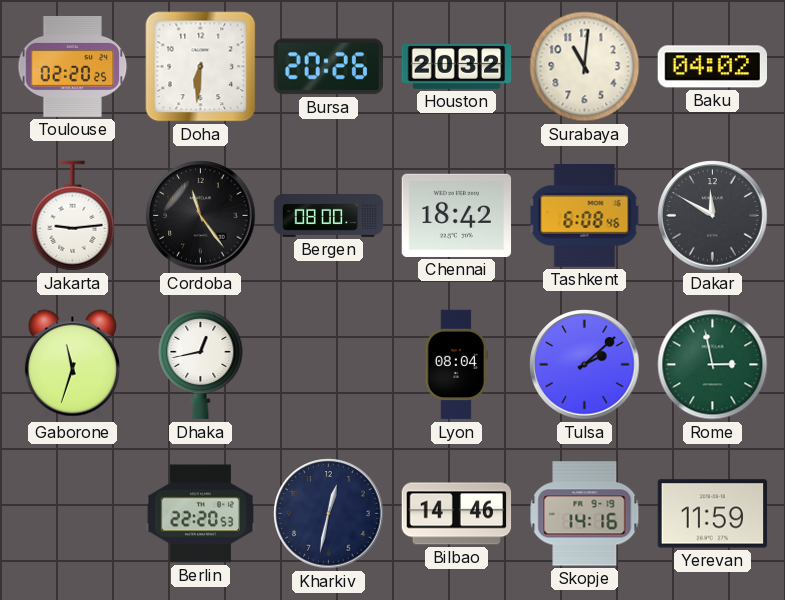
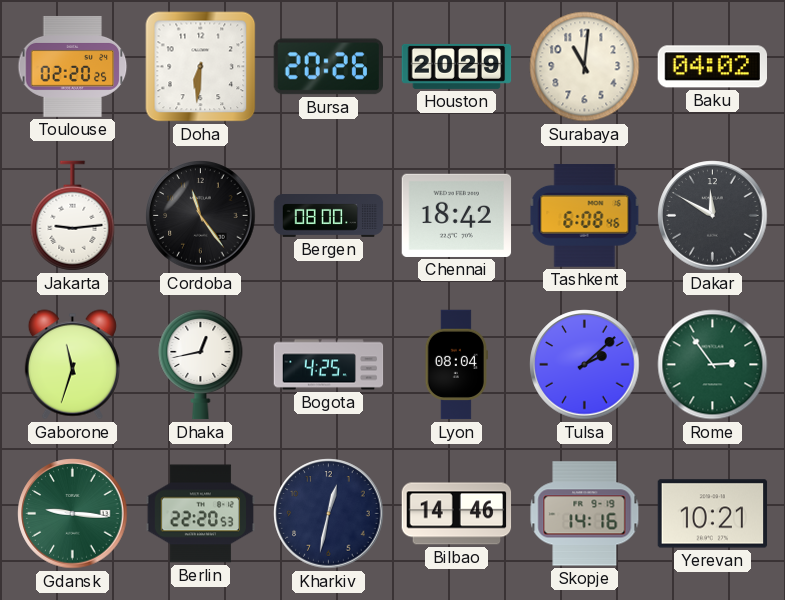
Houston: 20:32 -> 20:29 (457, 66)
Bogota: none -> 4:25 (329, 365)
Rome: 2:58 -> 2:54 (713, 365)
Gdansk: none -> 9:16 (73, 514)
Yerevan: 11:59 -> 10:21 (713, 514)
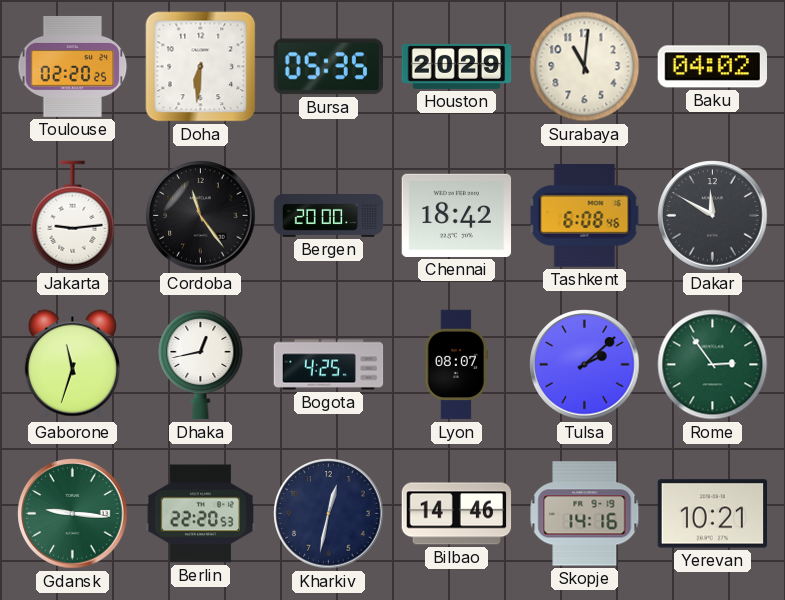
Bursa: 20:26 -> 05:35 (328, 67)
Bergen: 08:00 -> 20:00 (329, 216)
Lyon: 08:04 -> 08:07 (456, 365)
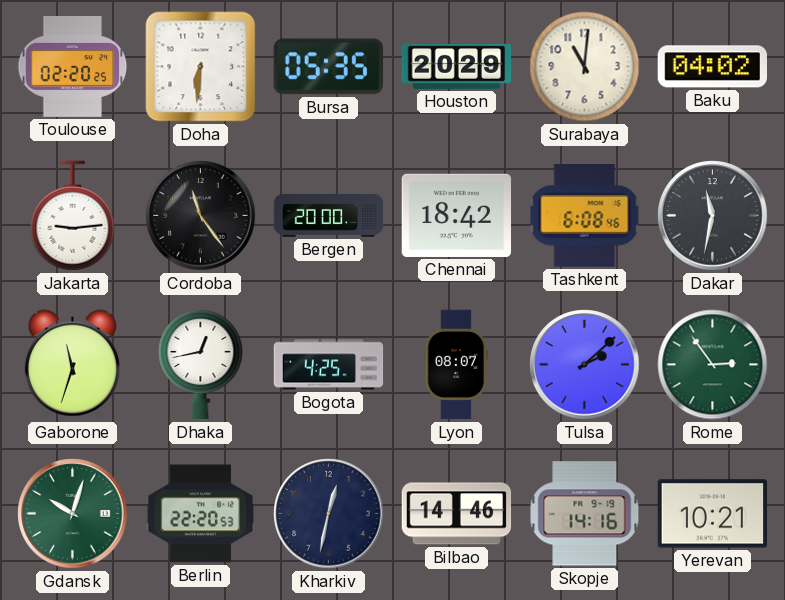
Dakar: 11:50 -> 11:32 (713, 216)
Gdansk: 9:16 -> 10:03 (73, 514)
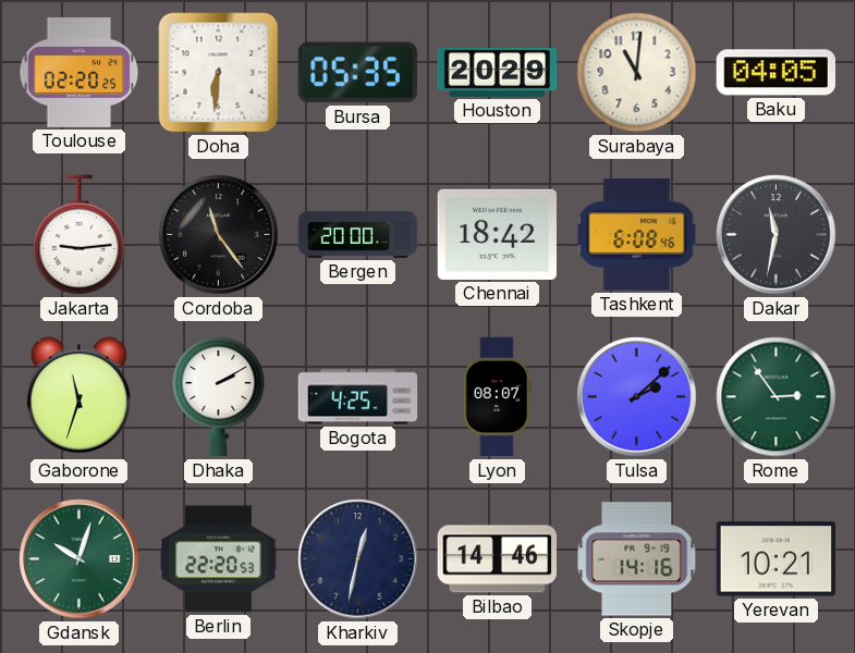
Baku: 04:02 -> 04:05 (775, 73)
Dhaka: 12:43 -> 2:10 (219, 396)
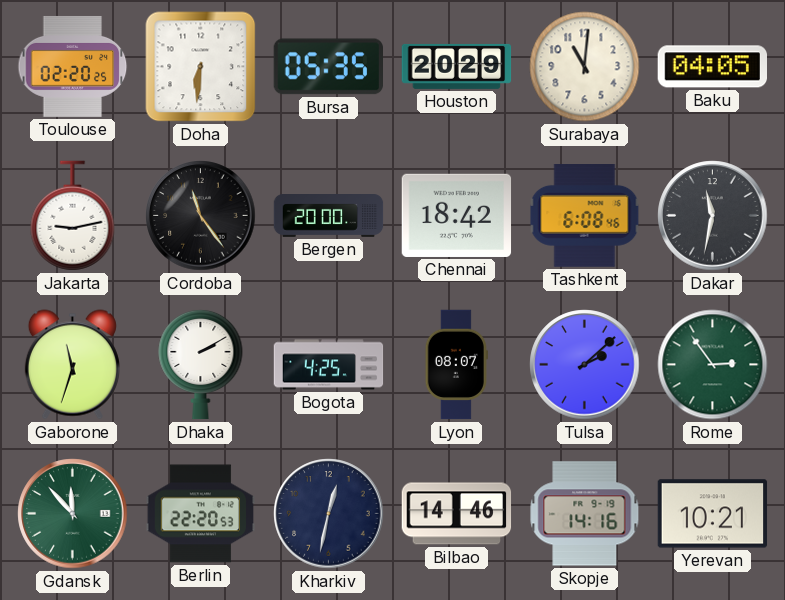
Jakarta: 9:14 -> 9:13 (73, 216)
Gdansk: 10:03 -> 11:53 (73, 514)
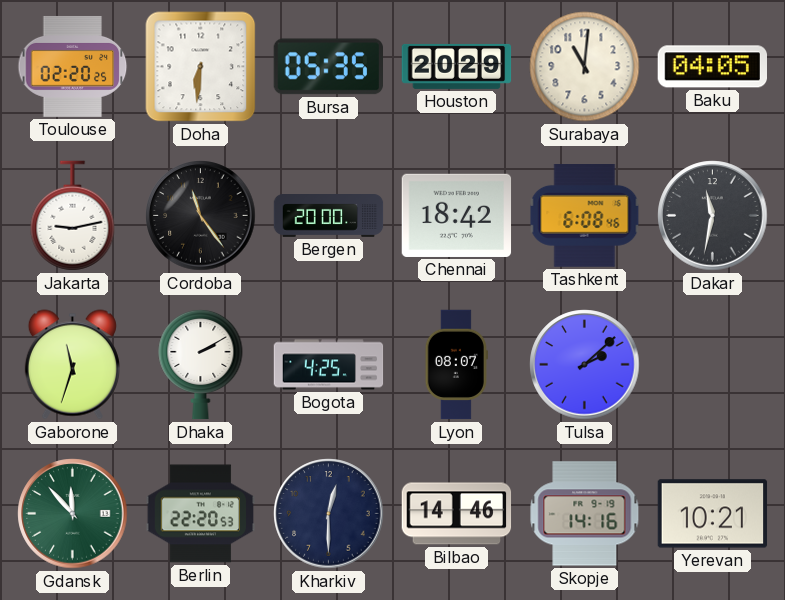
Rome: 2:54 -> none (713, 365)
Kharkiv: 12:32 -> 12:30 (329, 514)
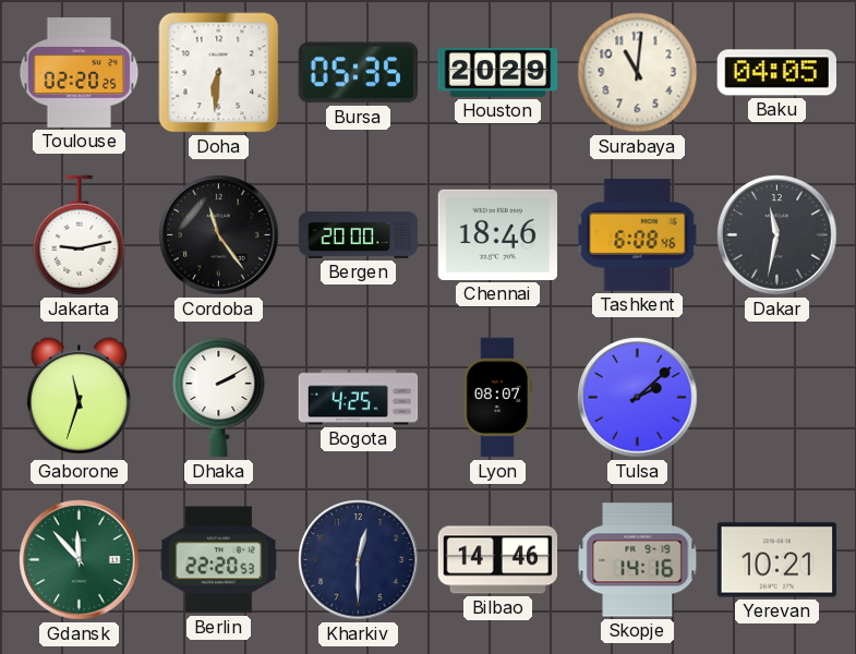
Chennai: 18:42 -> 18:46 (498, 234)
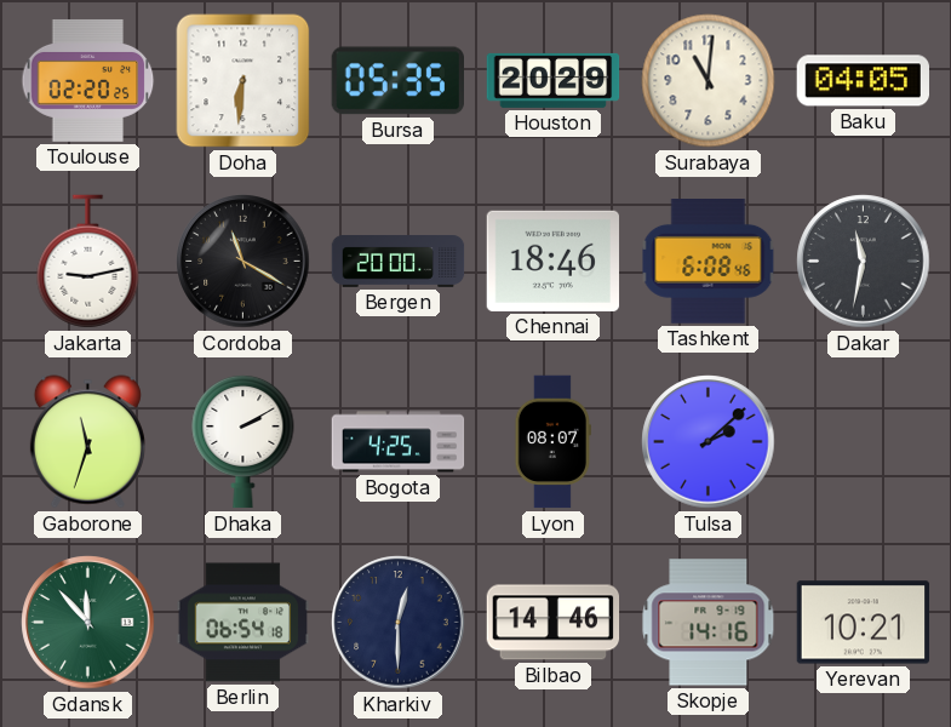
Cordoba: 11:24 -> 11:20 (244, 262)
Berlin: 22:20 -> 06:54 (244, 623)
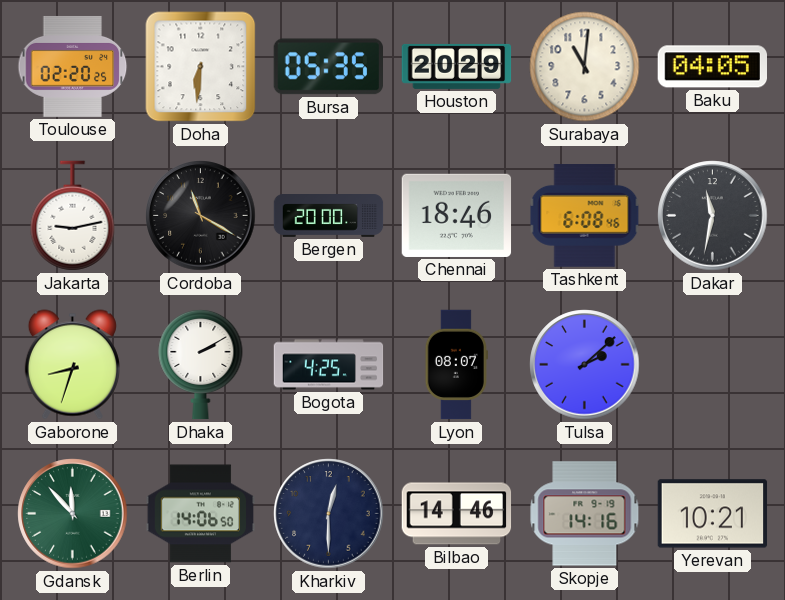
Gaborone: 11:33 -> 8:33 (72, 365)
Berlin: 06:54 -> 14:06 (201, 514)
